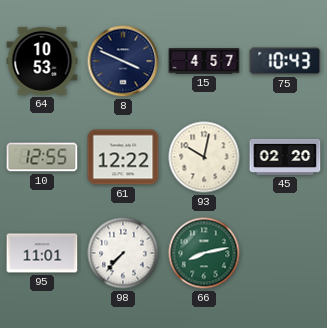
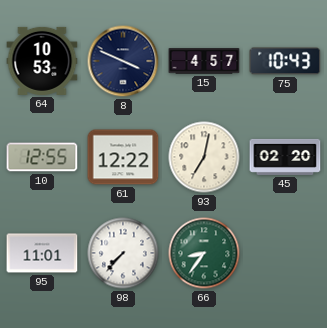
93: 10:02 -> 7:02 (204, 157)
66: 8:13 -> 8:36 (204, 253)
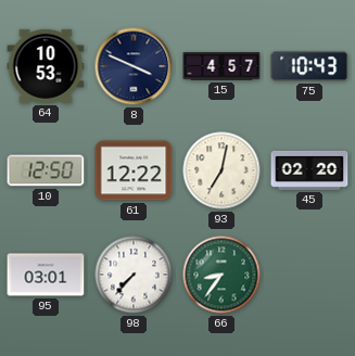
10: 12:55 -> 12:50 (46, 170)
95: 11:01 -> 03:01 (46, 275)
